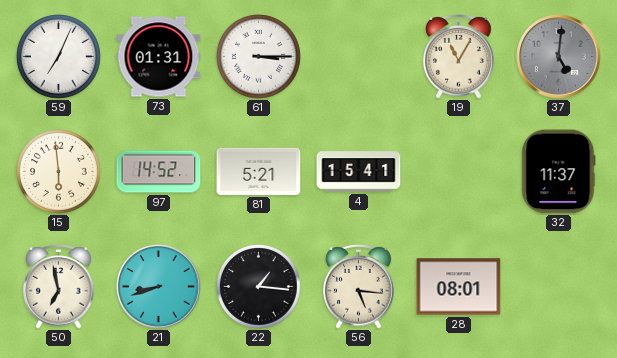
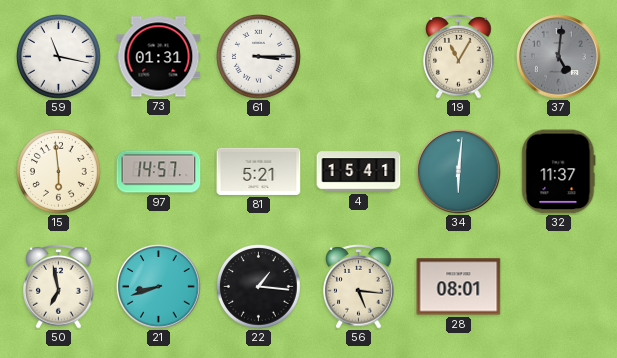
59: 7:04 -> 11:17 (59, 57)
97: 14:52 -> 14:57 (159, 172)
34: none -> 6:01 (459, 172)
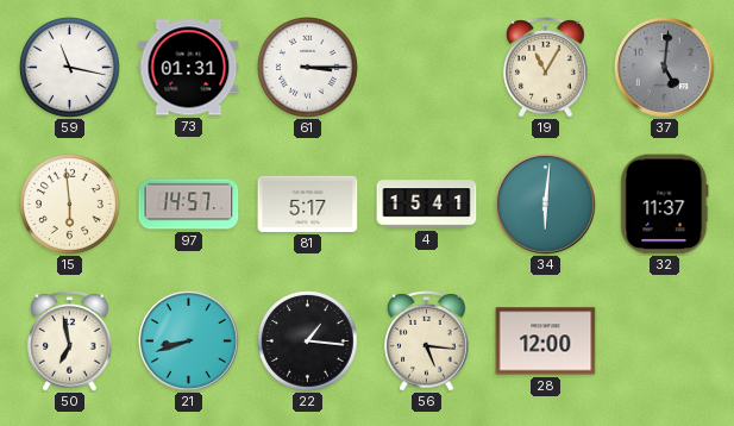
81: 5:21 -> 5:17 (308, 203)
28: 08:01 -> 12:00 (546, 342)
